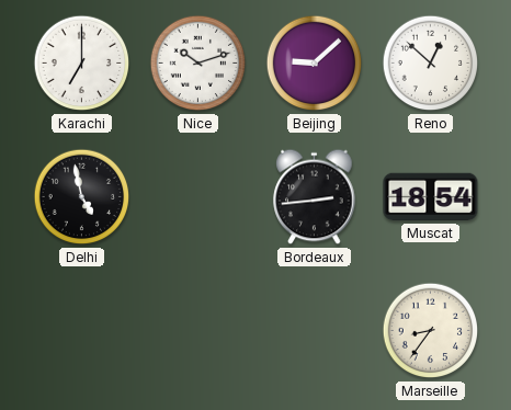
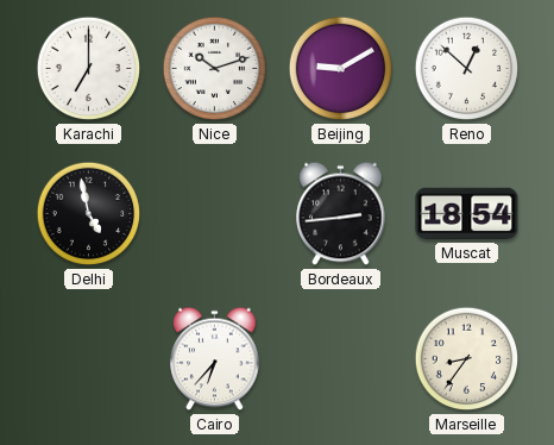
Beijing: 9:08 -> 9:10 (341, 69)
Cairo: none -> 6:37 (215, 359)
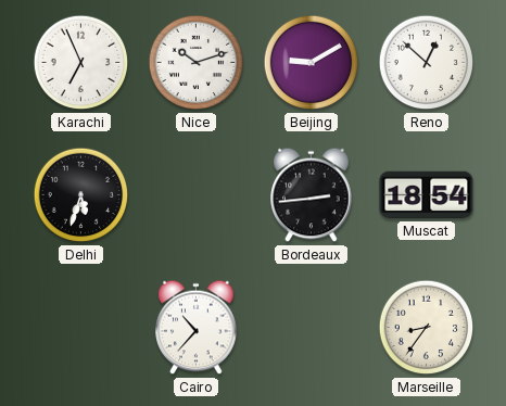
Karachi: 7:00 -> 6:56 (81, 63)
Delhi: 4:58 -> 5:33 (81, 195)
Cairo: 6:37 -> 10:37 (197, 328)
